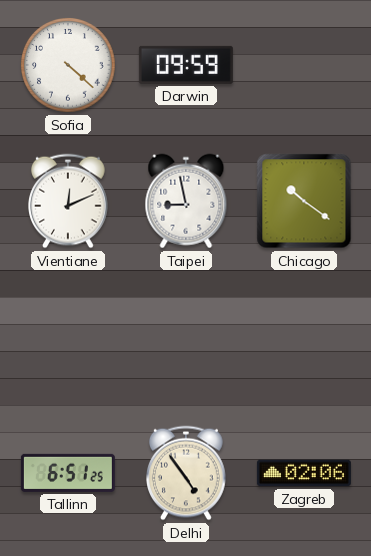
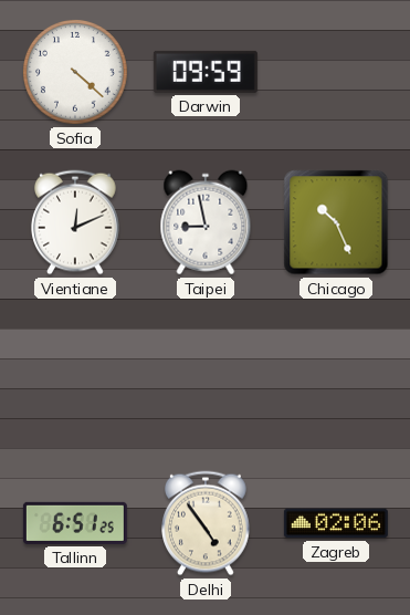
Chicago: 10:21 -> 10:26 (336, 222)
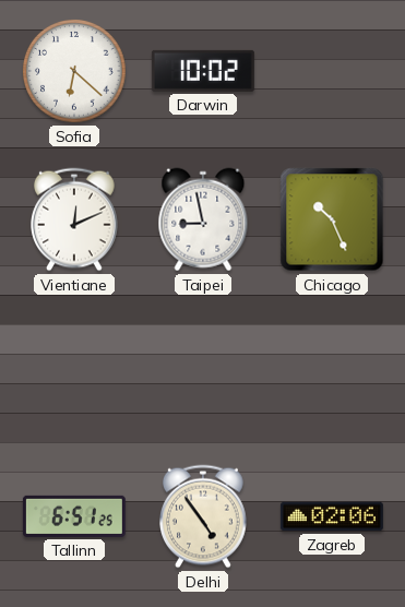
Sofia: 4:22 -> 6:22 (75, 72)
Darwin: 09:59 -> 10:02 (203, 71)
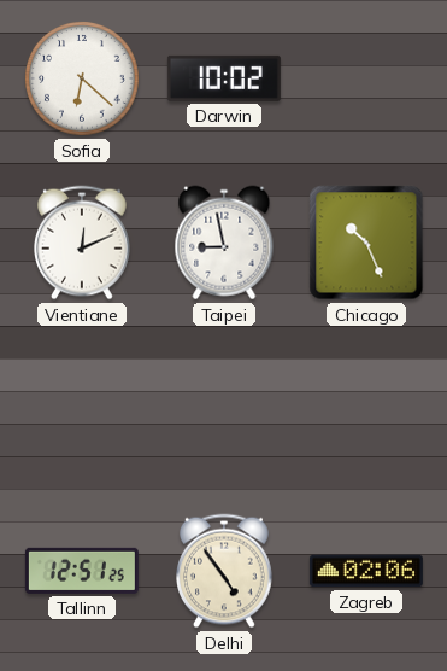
Tallinn: 6:51 -> 12:51 (82, 571)
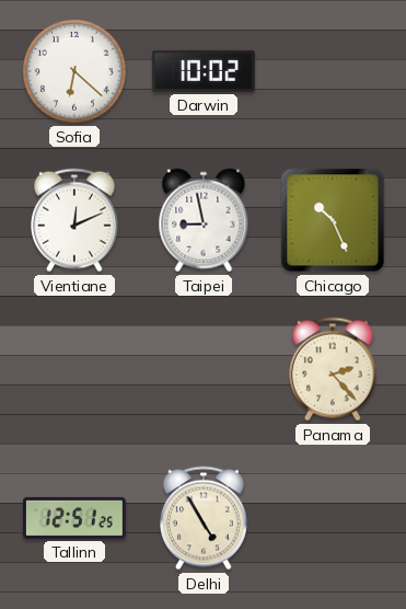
Panama: none -> 2:23 (334, 369)
Delhi: 4:54 -> 4:55 (205, 518)
Zagreb: 02:06 -> none (366, 571)
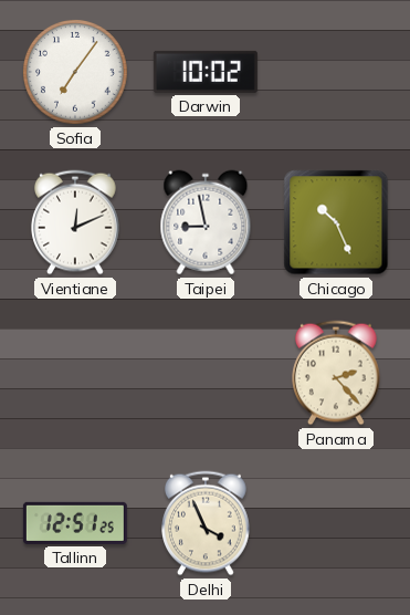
Sofia: 6:22 -> 7:06 (76, 73)
Delhi: 4:55 -> 3:56 (207, 523)
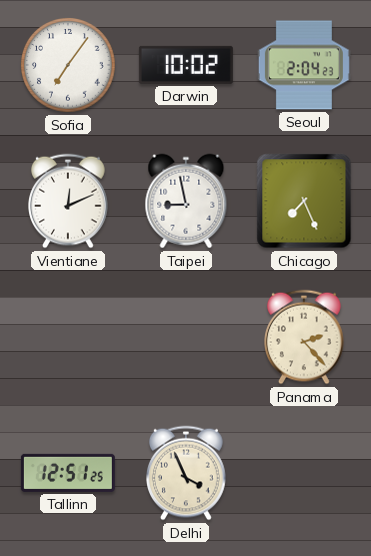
Seoul: none -> 2:04 (304, 65)
Chicago: 10:26 -> 7:26 (304, 201)
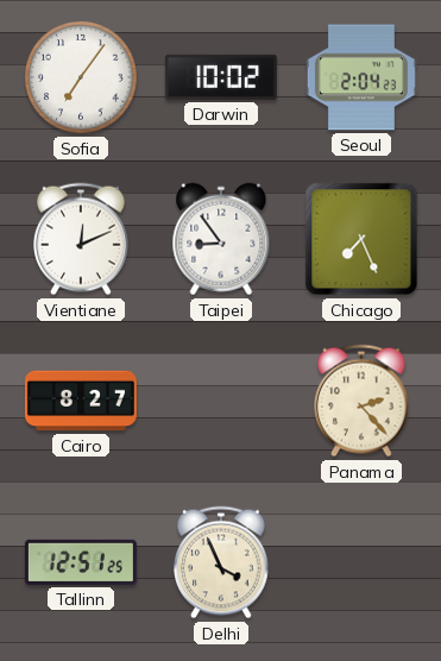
Taipei: 8:58 -> 8:54 (221, 239)
Cairo: none -> 8:27 (81, 401)
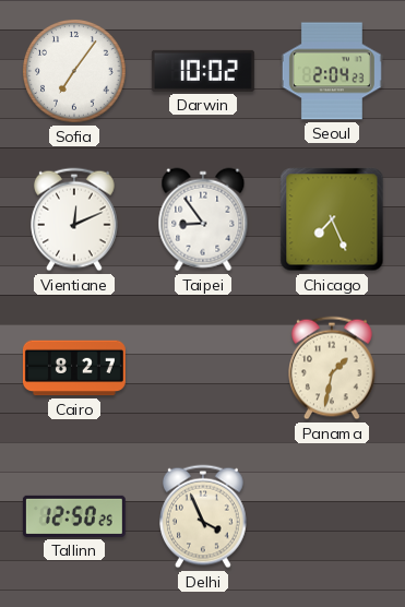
Panama: 2:23 -> 1:32 (333, 368)
Tallinn: 12:51 -> 12:50 (74, 516)
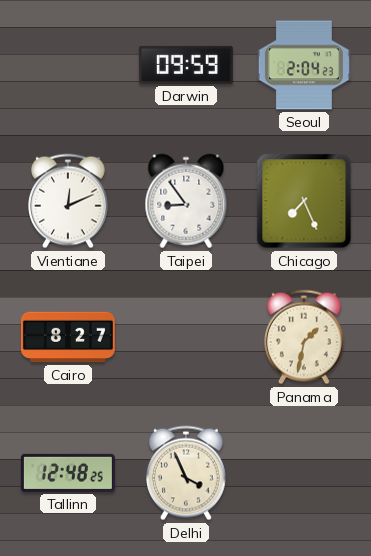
Sofia: 7:06 -> none (75, 72)
Darwin: 10:02 -> 09:59 (186, 65)
Tallinn: 12:50 -> 12:48 (68, 473)
